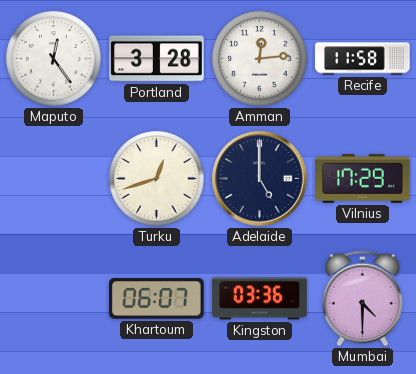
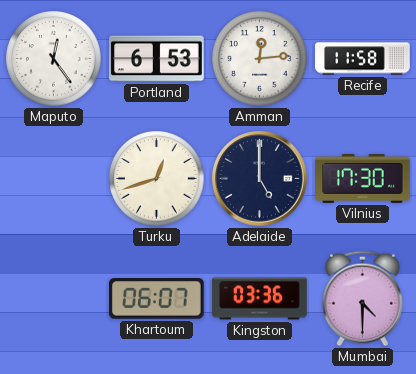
Portland: 3:28 -> 6:53 (157, 59)
Vilnius: 17:29 -> 17:30 (363, 178)
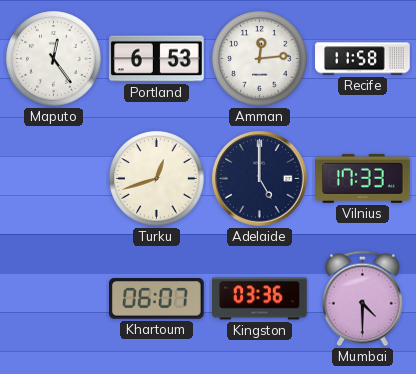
Vilnius: 17:30 -> 17:33 (363, 178)
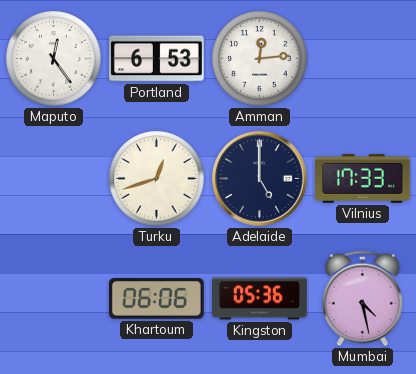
Recife: 11:58 -> none (363, 59)
Khartoum: 06:07 -> 06:06 (157, 299)
Kingston: 03:36 -> 05:36 (260, 299)
Mumbai: 4:30 -> 4:28 (363, 299)
